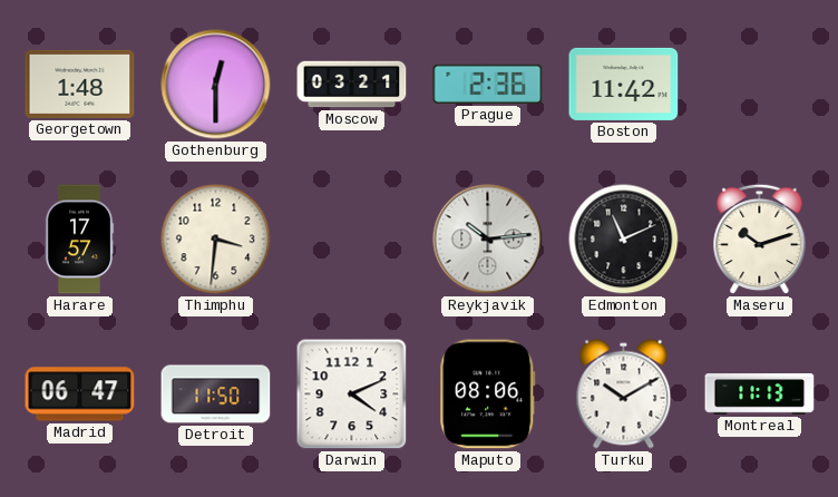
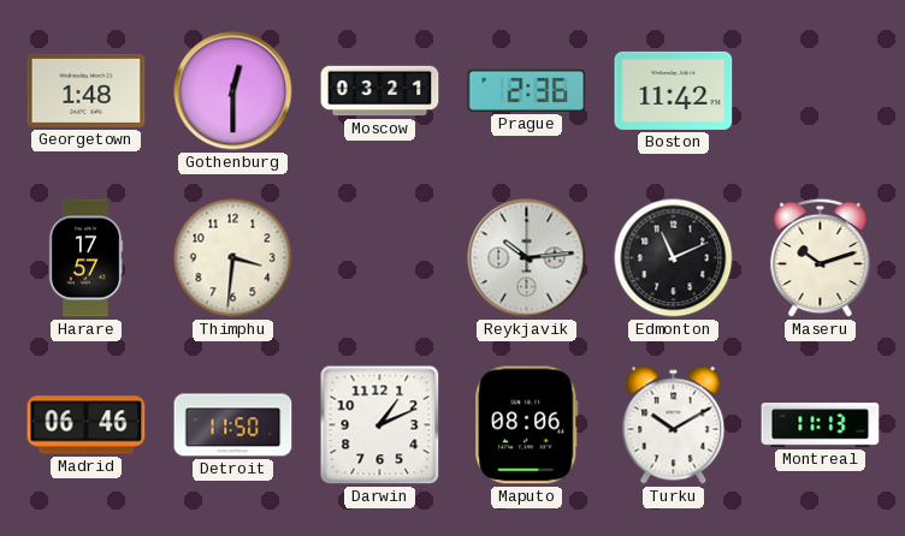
Madrid: 06:47 -> 06:46 (87, 425)
Darwin: 4:11 -> 1:11 (380, 425)
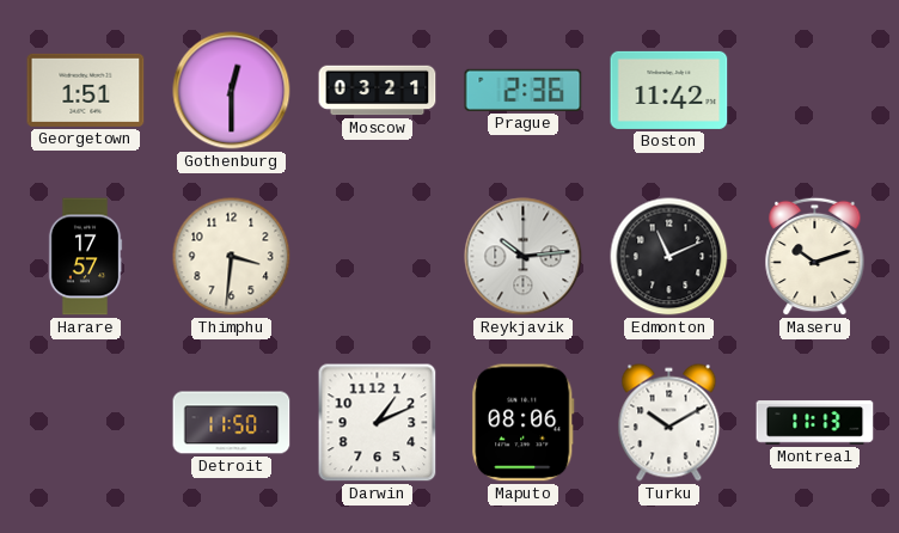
Georgetown: 1:48 -> 1:51 (86, 90)
Madrid: 06:46 -> none (87, 425)
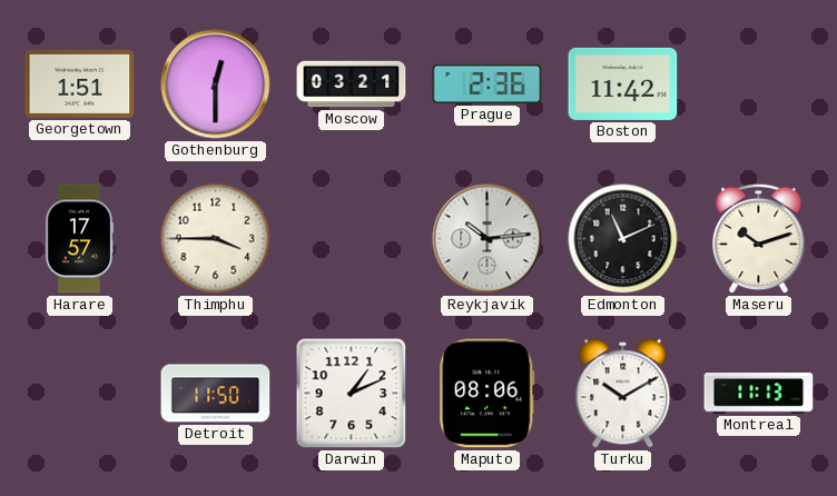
Thimphu: 3:31 -> 3:45 (216, 239)
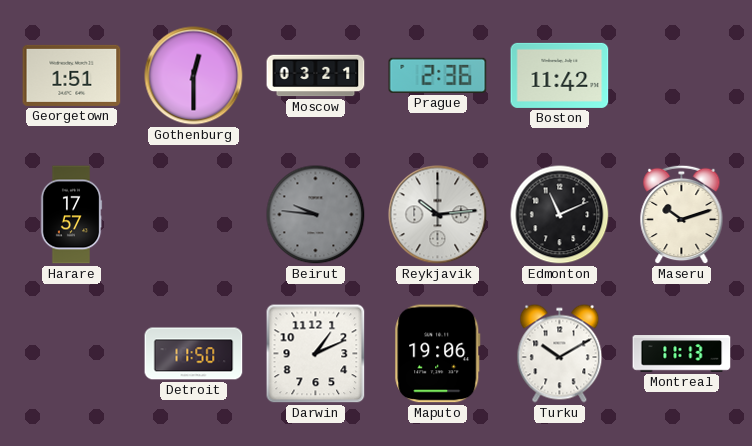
Thimphu: 3:45 -> none (216, 239)
Beirut: none -> 9:46 (316, 215)
Maputo: 08:06 -> 19:06 (438, 354)
